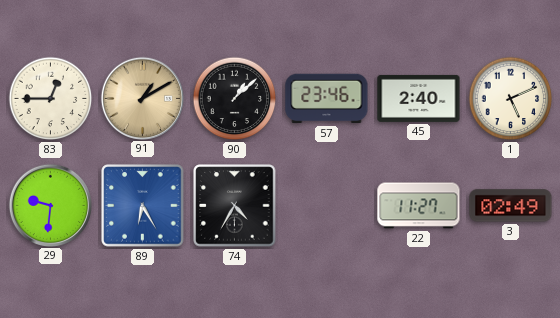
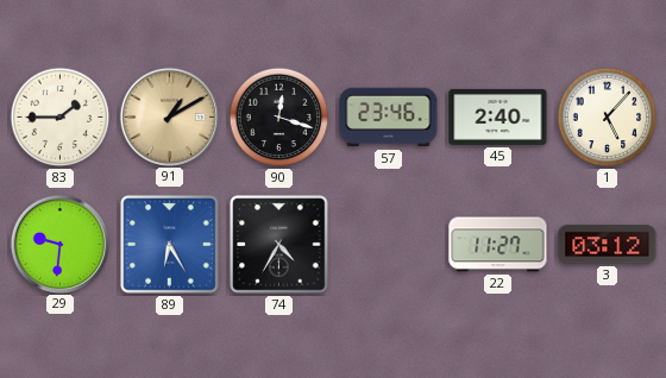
83: 12:45 -> 1:45 (61, 118)
90: 1:08 -> 12:18 (279, 118)
1: 5:11 -> 5:07 (608, 118)
3: 02:49 -> 03:12 (608, 245)
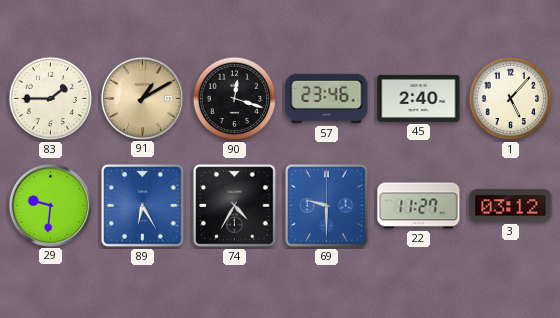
69: none -> 9:30 (327, 206)
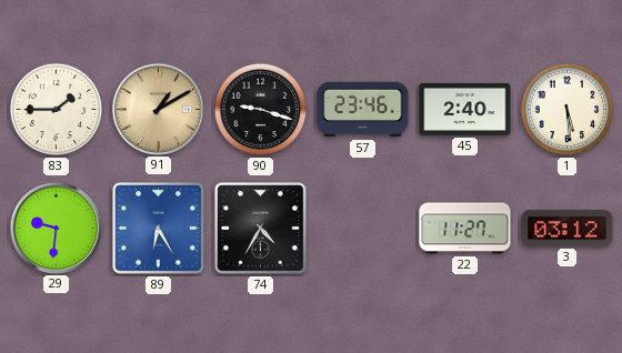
90: 12:18 -> 9:18 (261, 110)
1: 5:07 -> 5:29 (568, 110)
69: 9:30 -> none (327, 206)
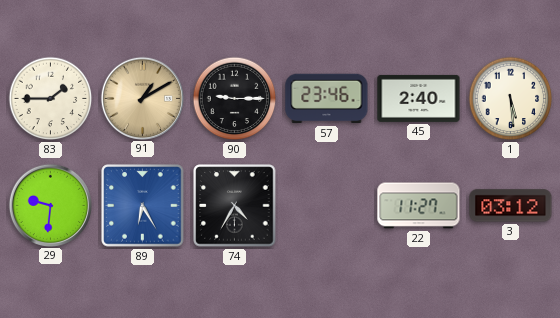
90: 9:18 -> 9:15 (235, 99)
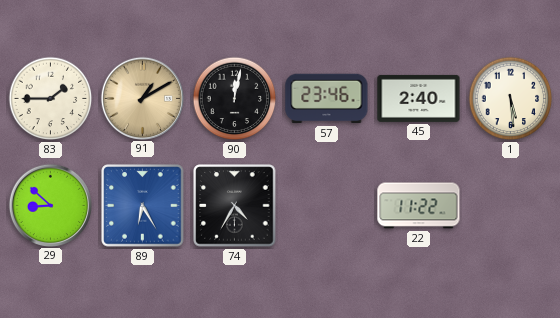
90: 9:15 -> 12:02 (235, 99)
29: 9:31 -> 8:52 (50, 205)
22: 11:27 -> 11:22 (419, 206)
3: 03:12 -> none (511, 206)
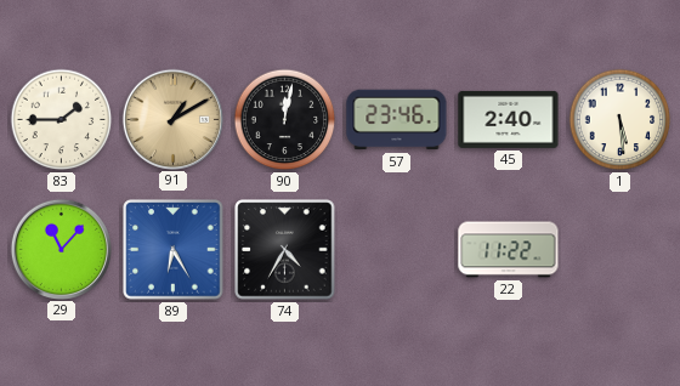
29: 8:52 -> 11:07 (61, 249)
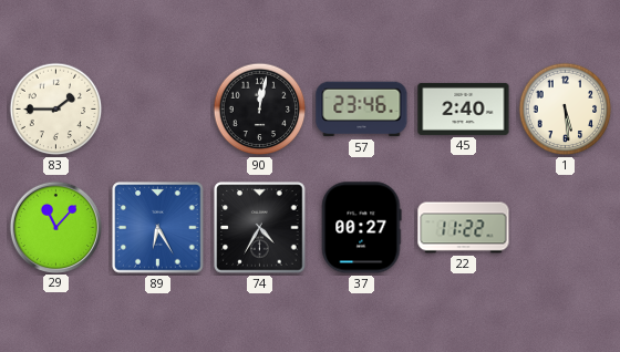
91: 1:10 -> none (172, 119)
37: none -> 00:27 (362, 228)
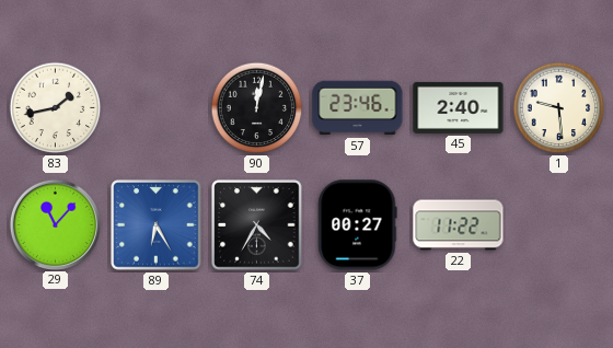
83: 1:45 -> 1:43 (56, 108)
1: 5:29 -> 9:29 (559, 108)
